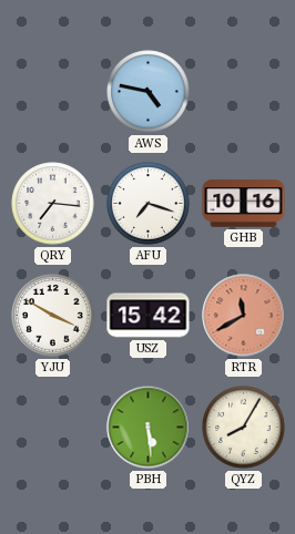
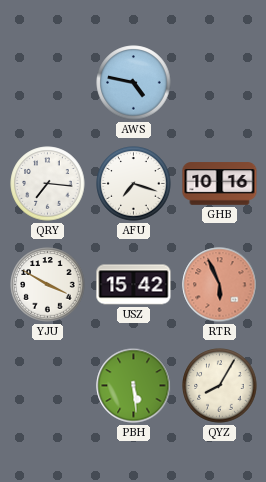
RTR: 11:40 -> 5:56 (220, 285)
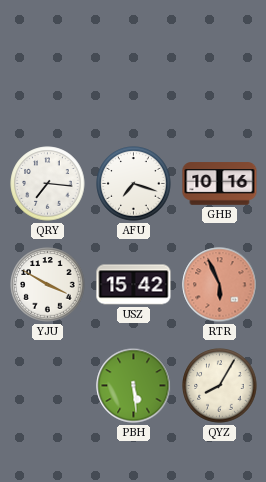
AWS: 4:47 -> none (134, 83)
